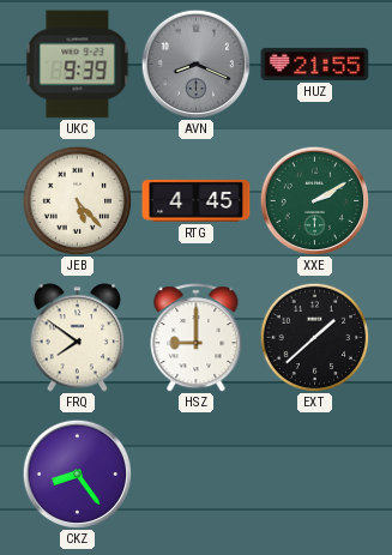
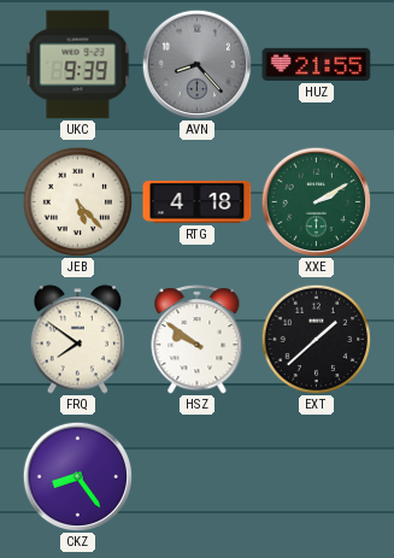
AVN: 8:19 -> 8:23 (196, 64)
RTG: 4:45 -> 4:18 (198, 201)
HSZ: 9:00 -> 9:51 (198, 340)
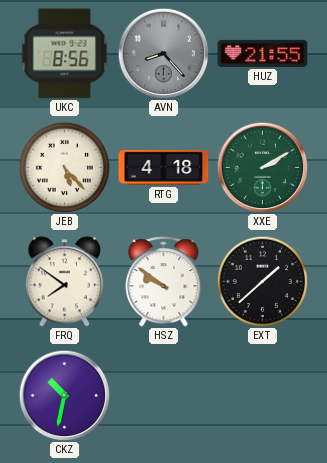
UKC: 9:39 -> 8:56 (65, 54)
CKZ: 8:24 -> 10:32 (64, 395)
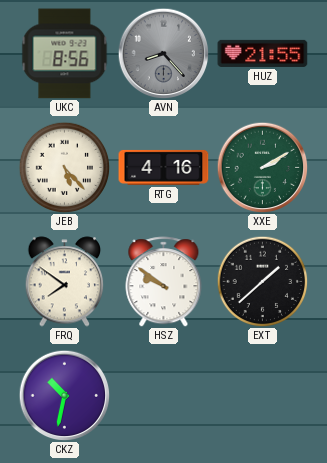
RTG: 4:18 -> 4:16 (164, 167)
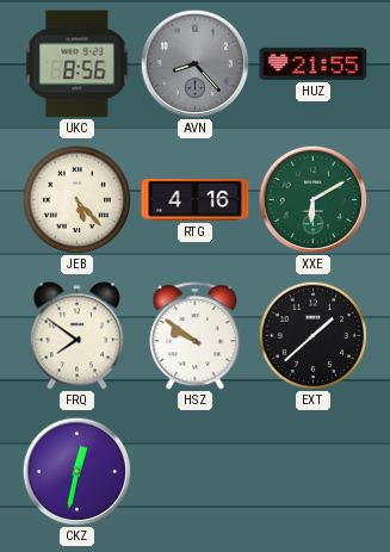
XXE: 2:10 -> 6:10 (312, 199)
CKZ: 10:32 -> 12:32 (76, 471)
